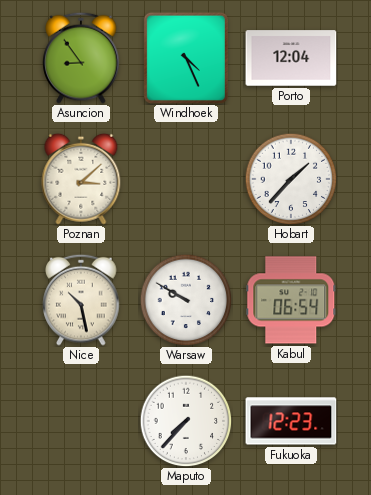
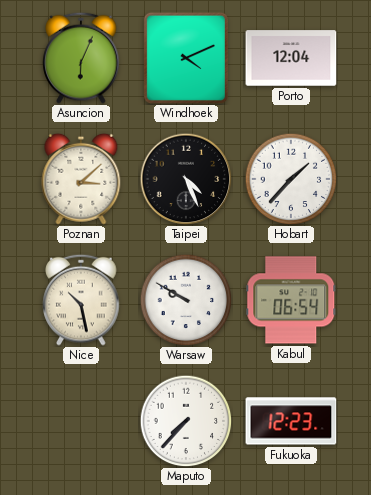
Asuncion: 8:54 -> 6:04 (81, 58)
Windhoek: 4:26 -> 4:11 (186, 58)
Taipei: none -> 4:26 (186, 179)
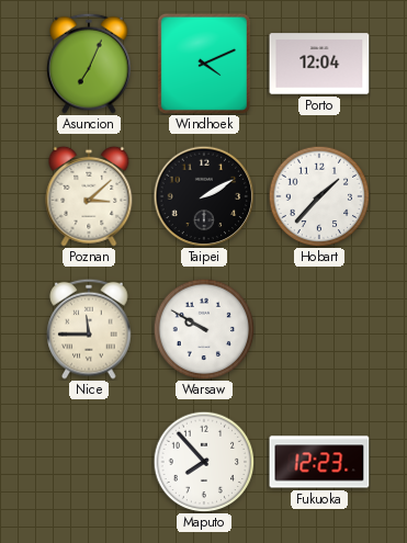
Asuncion: 6:04 -> 7:04 (89, 64)
Taipei: 4:26 -> 2:10 (204, 196)
Nice: 10:28 -> 11:45 (89, 329)
Kabul: 06:54 -> none (291, 300)
Maputo: 7:37 -> 7:53 (204, 462)
